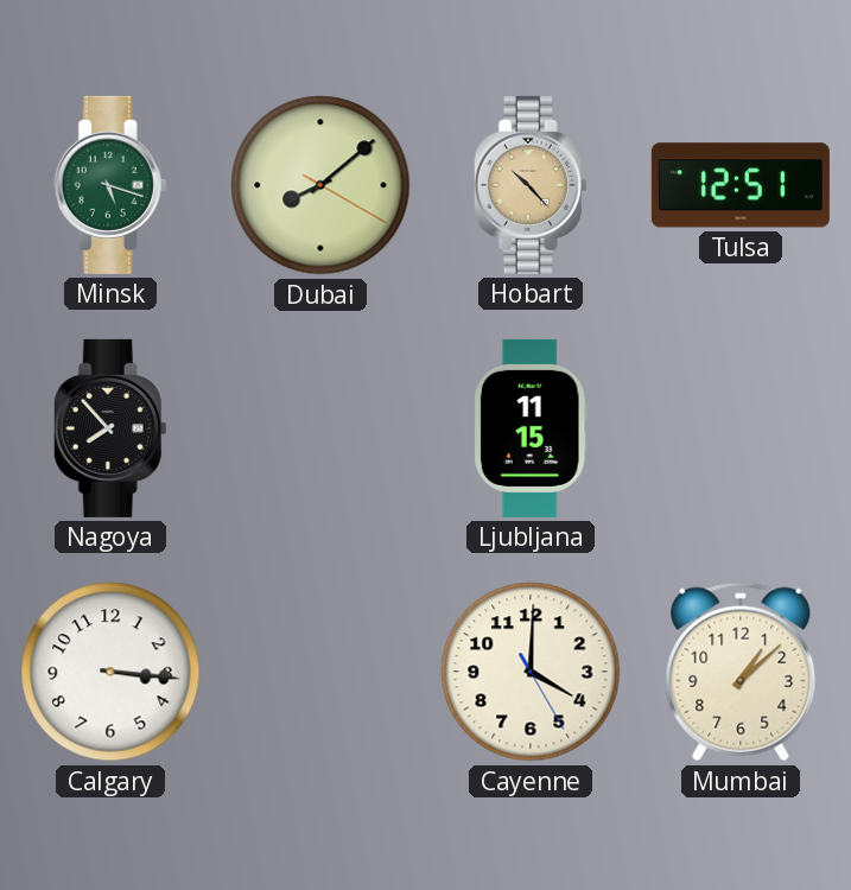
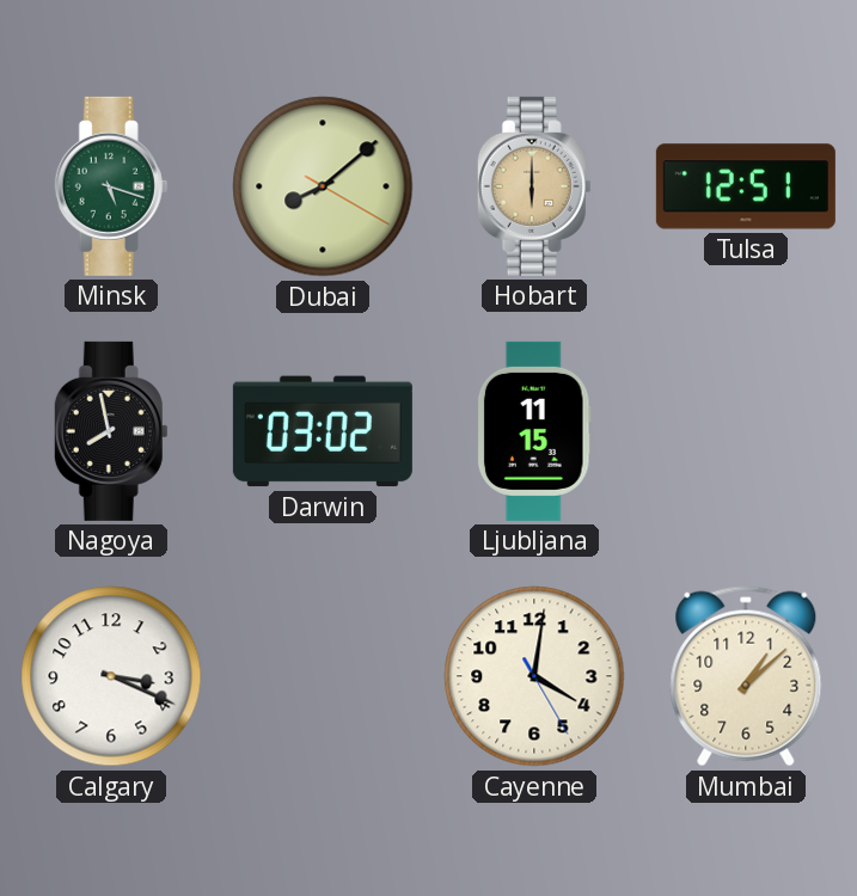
Hobart: 10:23 -> 6:00 (534, 186)
Nagoya: 7:53 -> 7:58 (111, 431)
Darwin: none -> 03:02 (323, 431)
Calgary: 3:16 -> 3:19 (111, 676)
Cayenne: 4:00 -> 4:01 (534, 676)
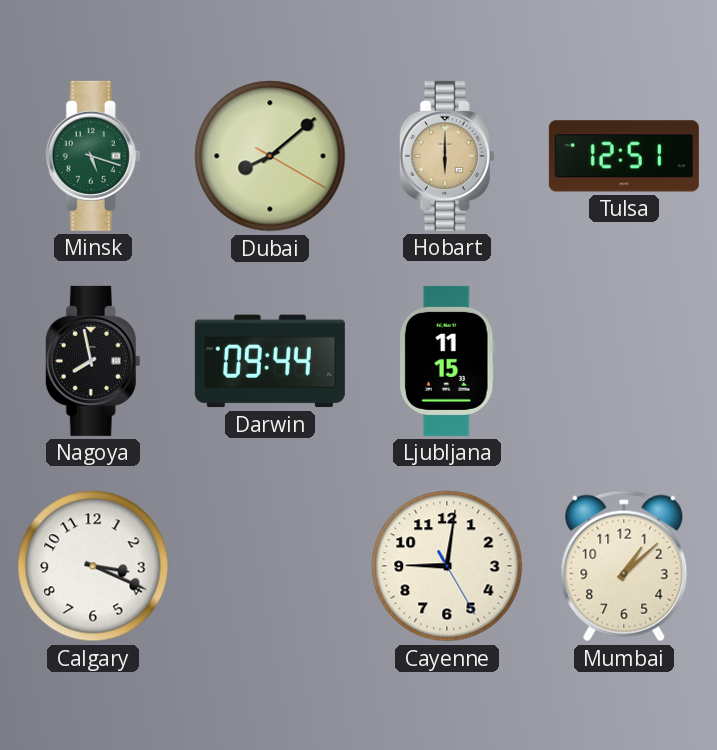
Darwin: 03:02 -> 09:44 (270, 361)
Cayenne: 4:01 -> 9:01 (447, 566)
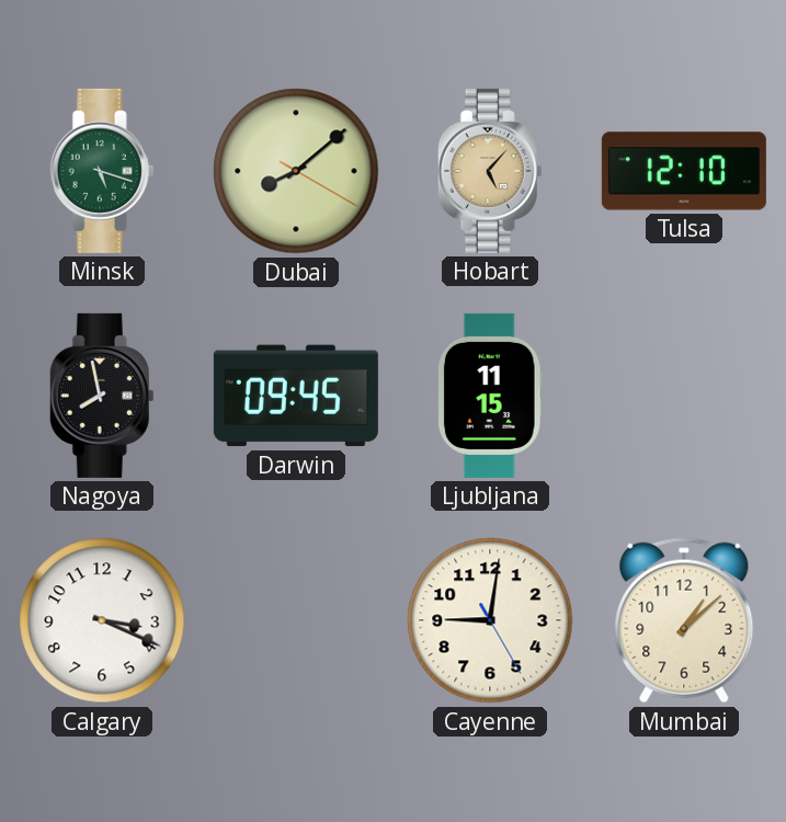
Hobart: 6:00 -> 5:07 (490, 171)
Tulsa: 12:51 -> 12:10 (684, 171)
Darwin: 09:44 -> 09:45 (296, 396)
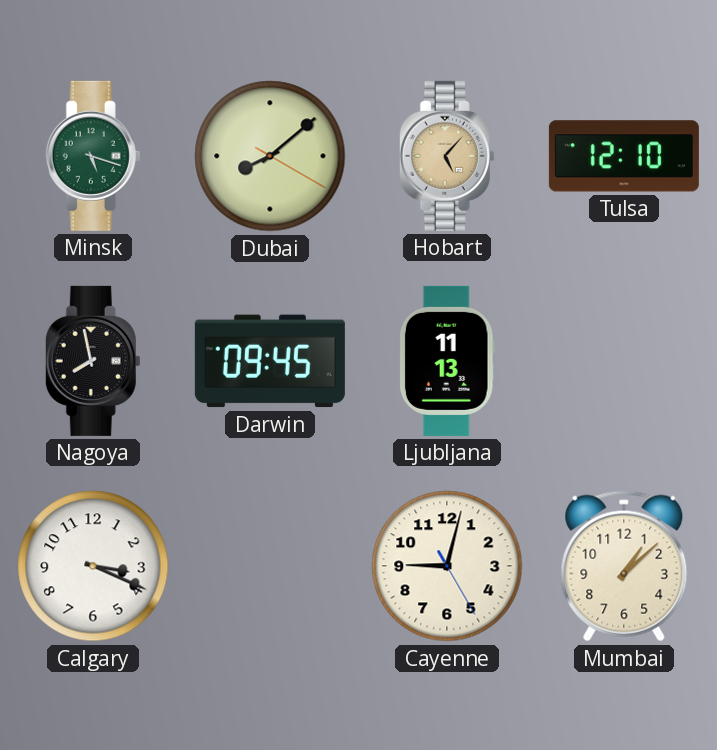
Ljubljana: 11:15 -> 11:13 (447, 361)
Cayenne: 9:01 -> 9:02 (447, 566)
